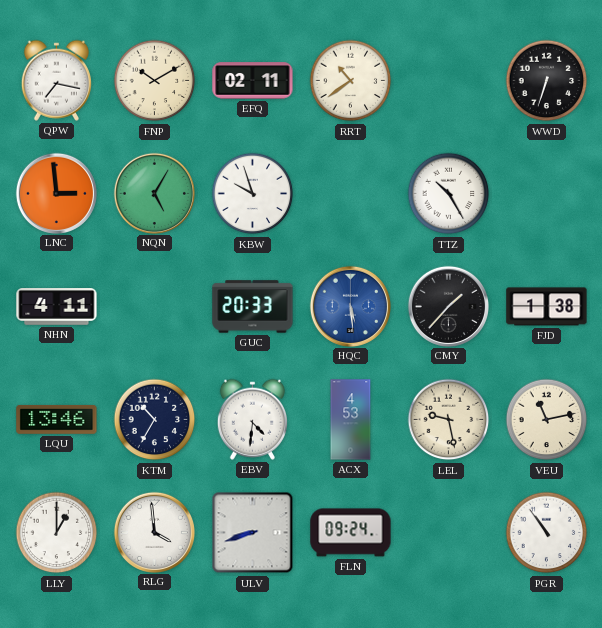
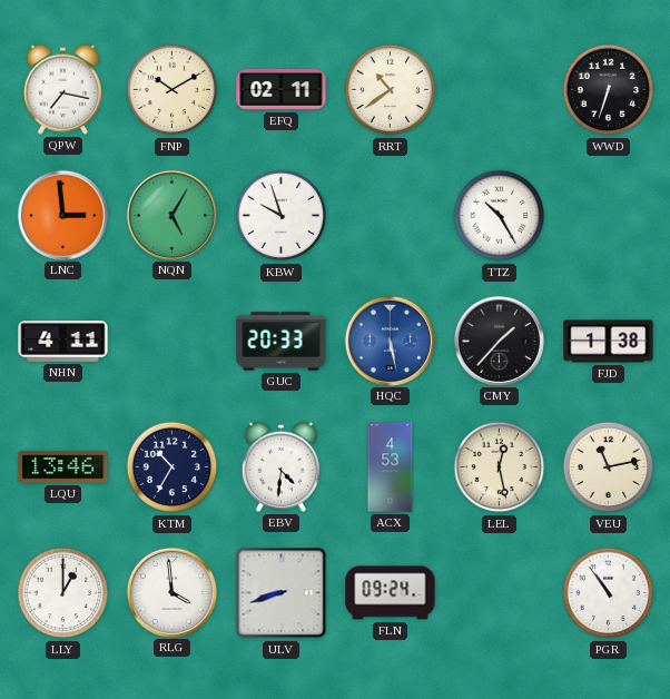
HQC: 5:29 -> 5:28 (390, 341)
LEL: 9:28 -> 12:28 (500, 467)
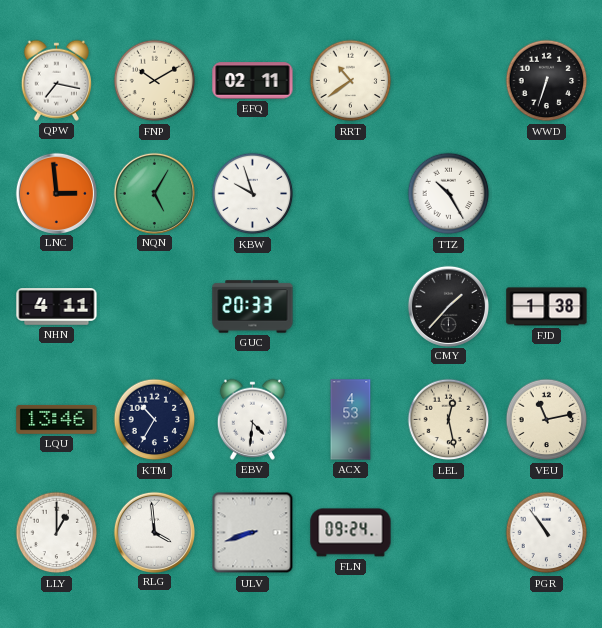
HQC: 5:28 -> none (390, 341)
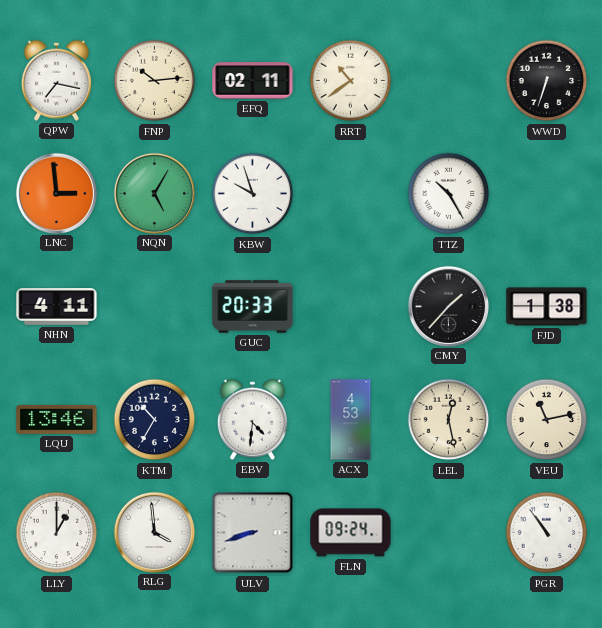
FNP: 10:10 -> 10:14 (155, 81)
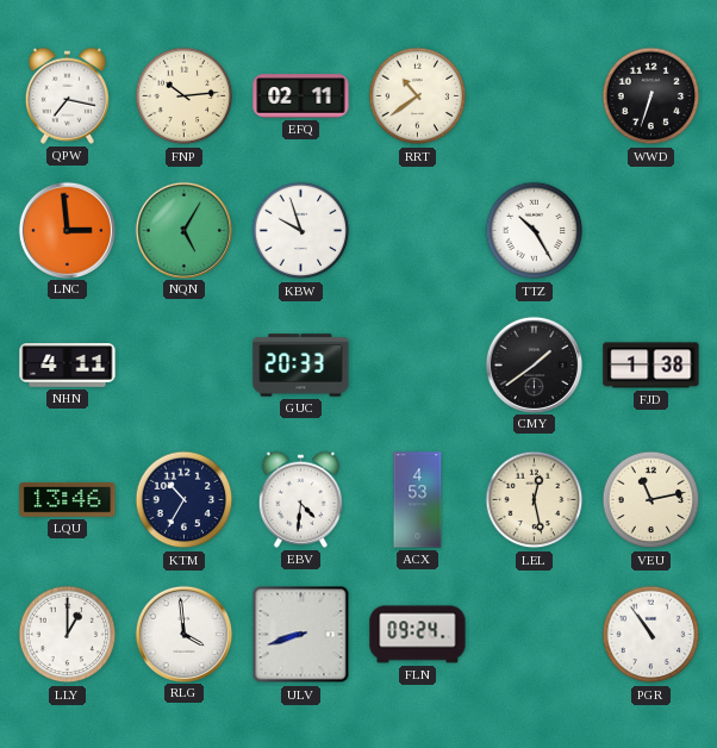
CMY: 1:37 -> 1:39 (534, 364)
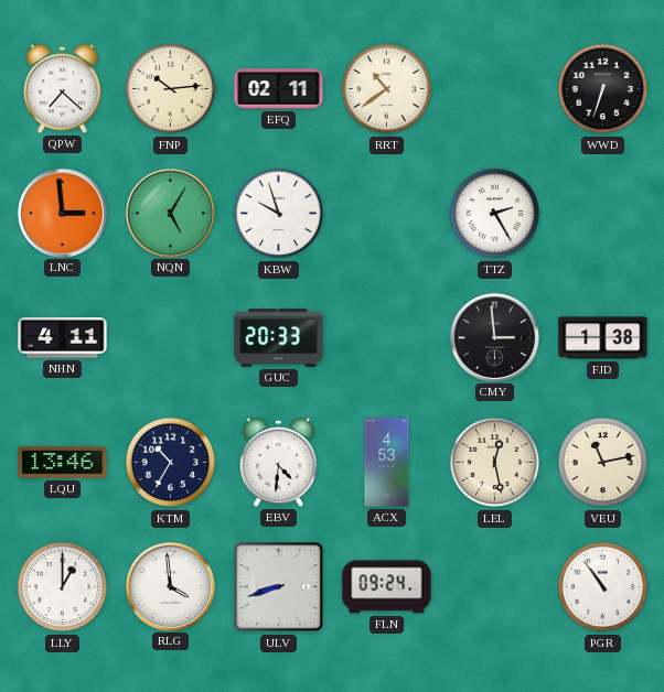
QPW: 7:17 -> 7:22 (62, 88)
TTZ: 10:25 -> 2:25 (495, 214)
CMY: 1:39 -> 2:59 (494, 337)
